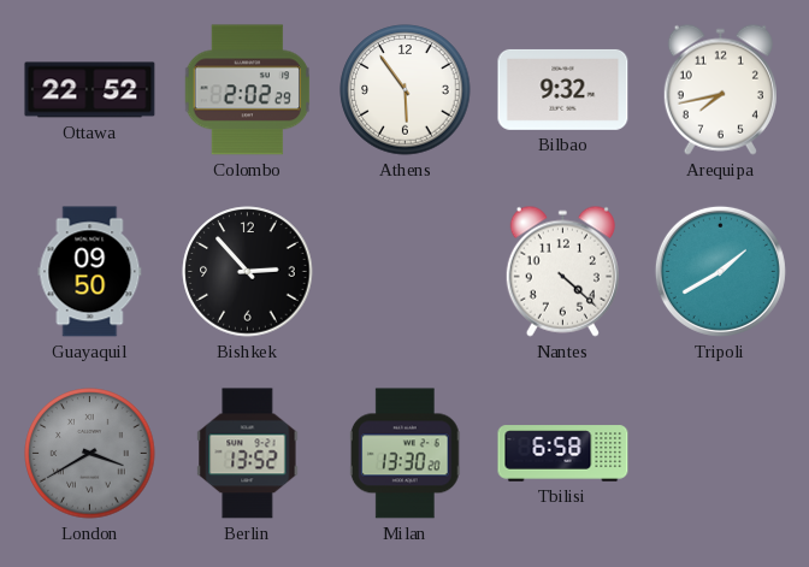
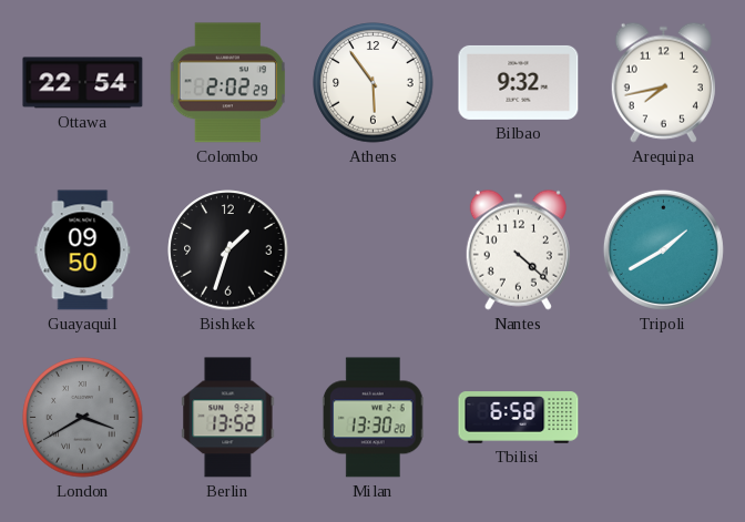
Ottawa: 22:52 -> 22:54 (83, 83)
Bishkek: 2:53 -> 1:33 (228, 250)
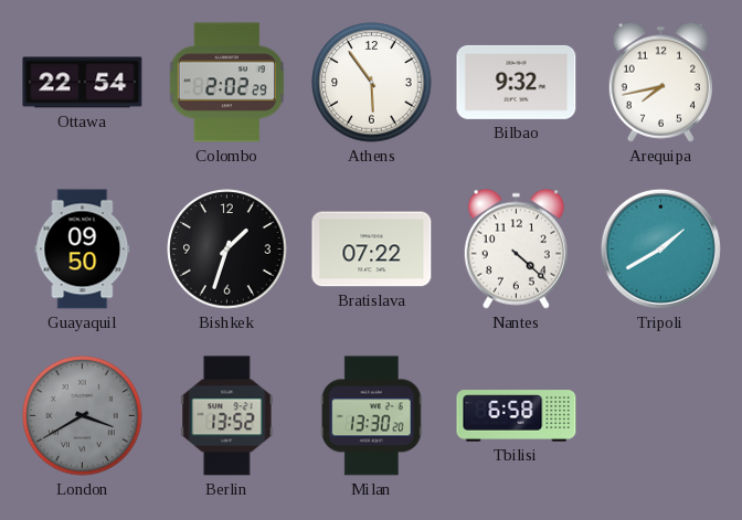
Bratislava: none -> 07:22 (372, 250)
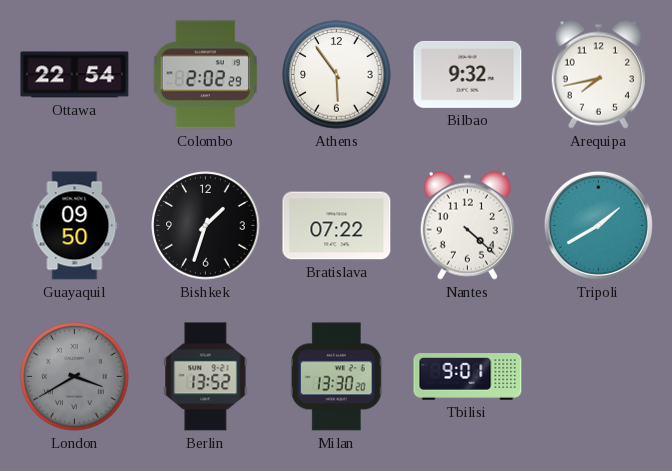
Tbilisi: 6:58 -> 9:01 (468, 377)
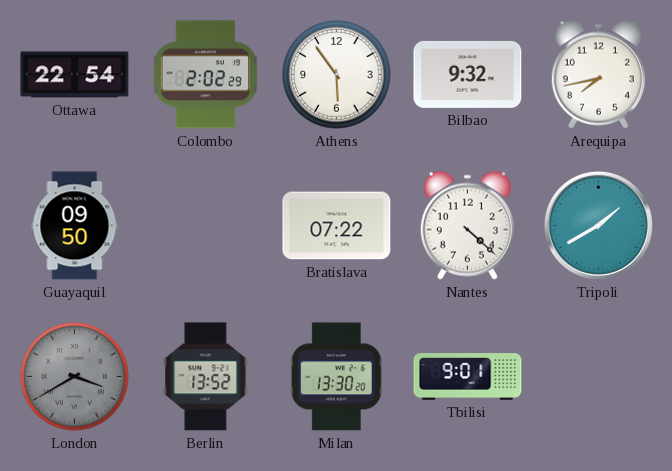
Bishkek: 1:33 -> none (206, 226)
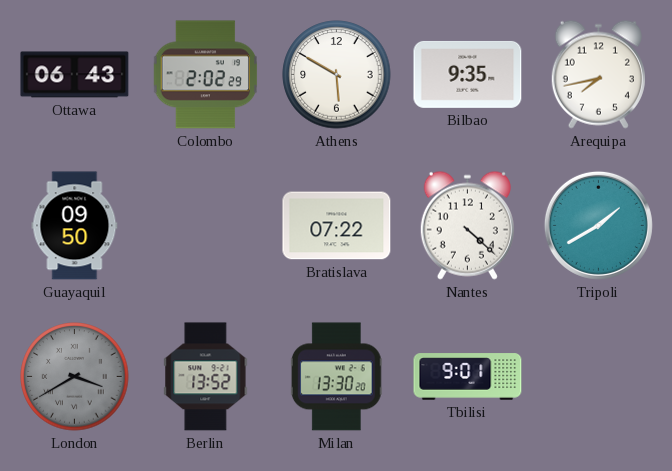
Ottawa: 22:54 -> 06:43 (75, 75)
Athens: 5:54 -> 5:50 (337, 75)
Bilbao: 9:32 -> 9:35 (468, 74)
